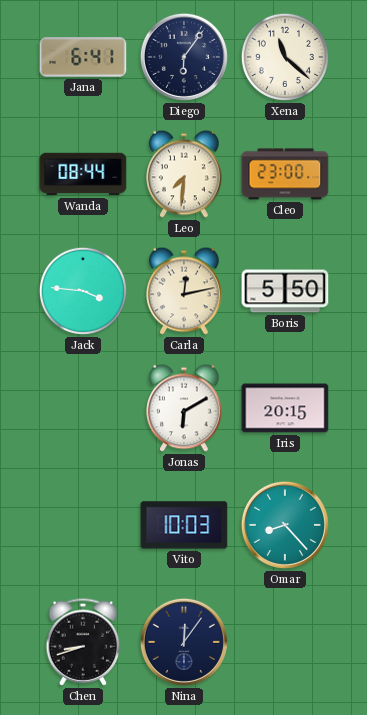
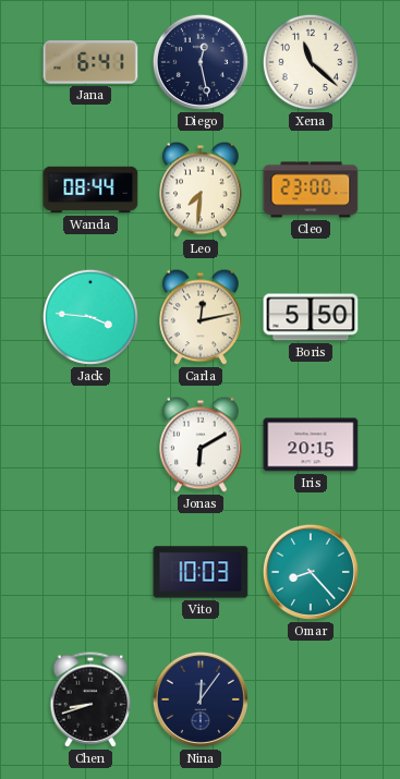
Diego: 6:06 -> 12:28 (201, 62)
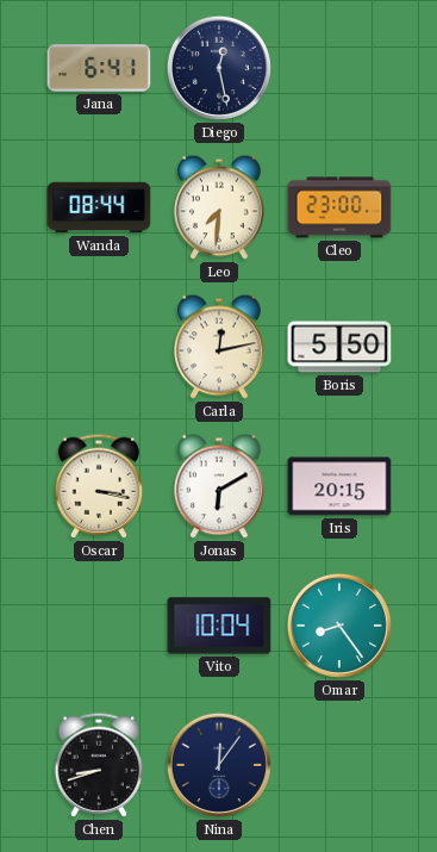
Xena: 11:22 -> none (311, 62)
Jack: 3:46 -> none (90, 317)
Oscar: none -> 3:17 (99, 486)
Vito: 10:03 -> 10:04 (219, 626)
Omar: 8:23 -> 8:24 (339, 626)
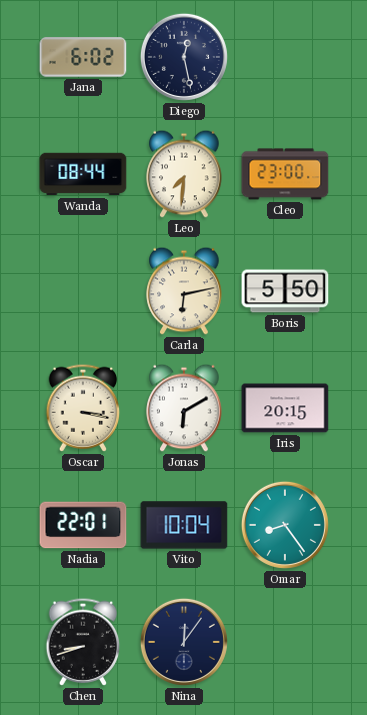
Jana: 6:41 -> 6:02 (83, 57)
Carla: 12:13 -> 6:13 (184, 291)
Nadia: none -> 22:01 (83, 525)
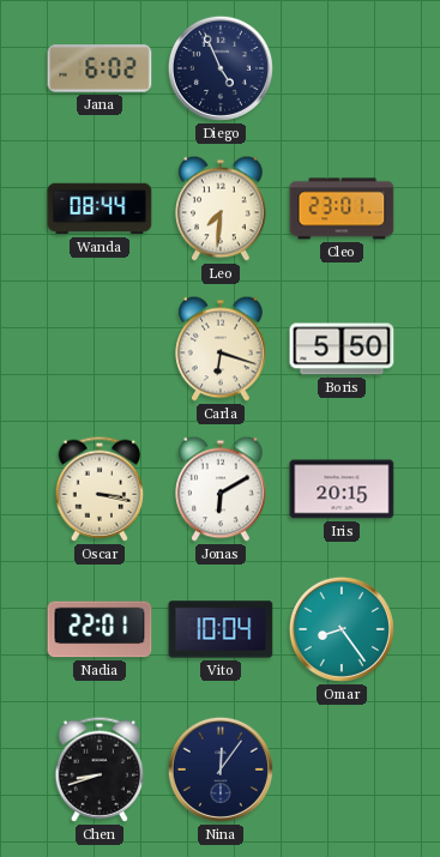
Diego: 12:28 -> 4:56 (221, 68)
Cleo: 23:00 -> 23:01 (342, 209)
Carla: 6:13 -> 6:18 (221, 349)
